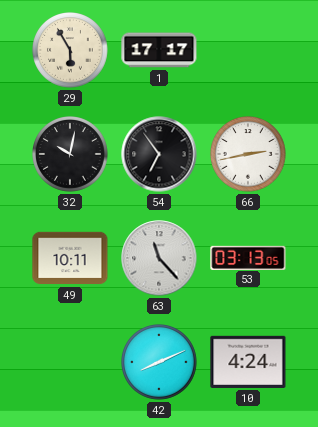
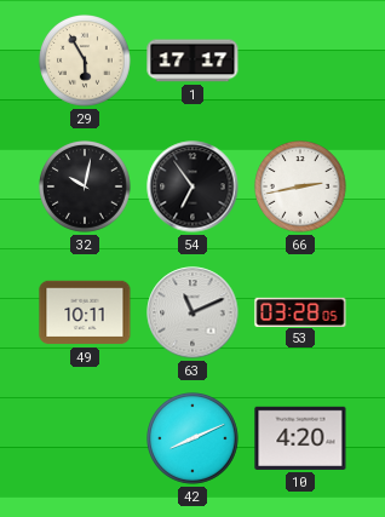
63: 11:23 -> 11:11 (192, 312)
53: 03:13 -> 03:28 (300, 311)
10: 4:24 -> 4:20 (300, 438)
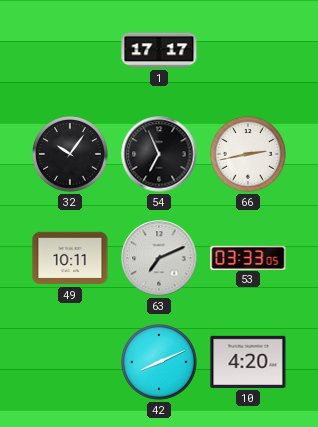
29: 5:55 -> none (85, 61)
32: 10:02 -> 10:06 (70, 154)
54: 6:54 -> 6:56 (159, 154)
63: 11:11 -> 7:11 (159, 258)
53: 03:28 -> 03:33 (248, 257)
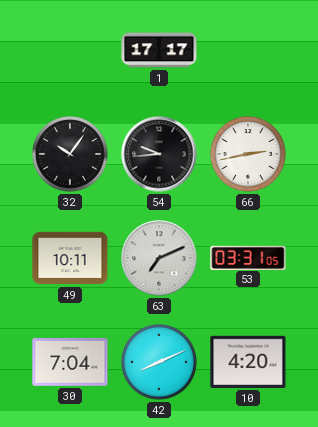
54: 6:56 -> 9:44 (159, 154)
53: 03:33 -> 03:31 (248, 257)
30: none -> 7:04 (70, 363)
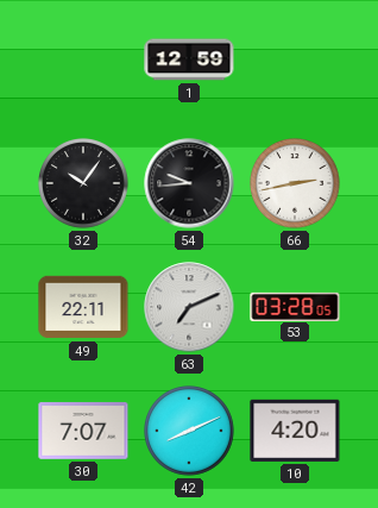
1: 17:17 -> 12:59 (189, 59)
49: 10:11 -> 22:11 (83, 307)
53: 03:31 -> 03:28 (295, 306)
30: 7:04 -> 7:07 (83, 432)
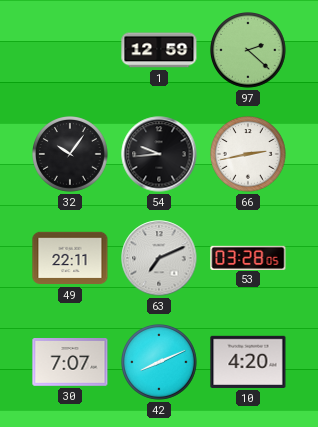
97: none -> 2:22 (248, 50)
